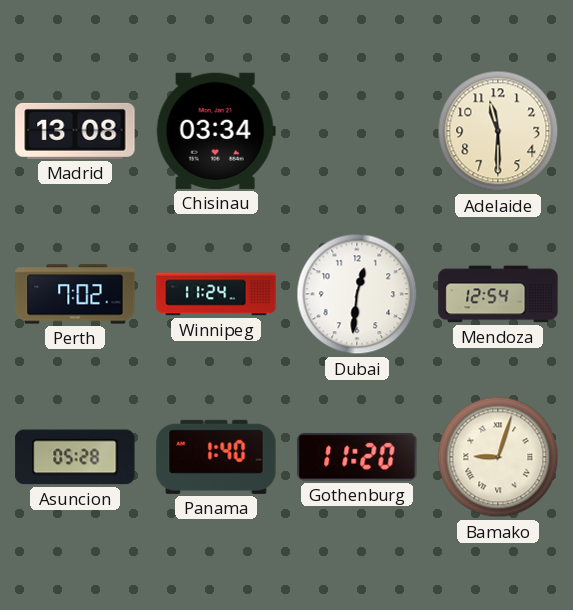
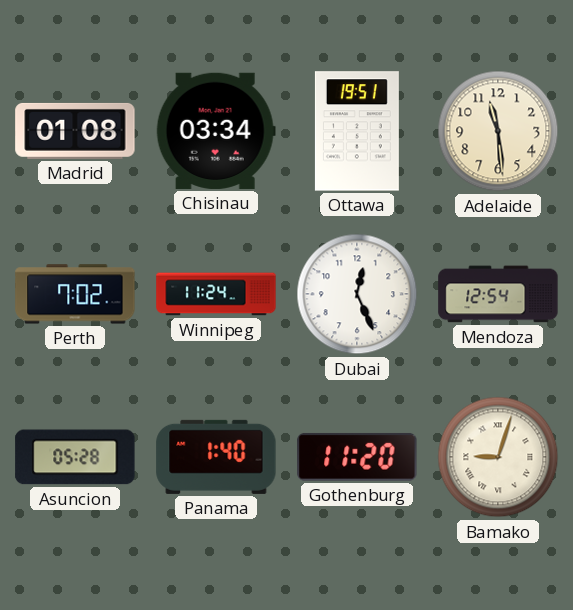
Madrid: 13:08 -> 01:08 (75, 131)
Ottawa: none -> 19:51 (357, 131)
Adelaide: 11:30 -> 11:29 (498, 131)
Dubai: 12:31 -> 12:26 (357, 294)
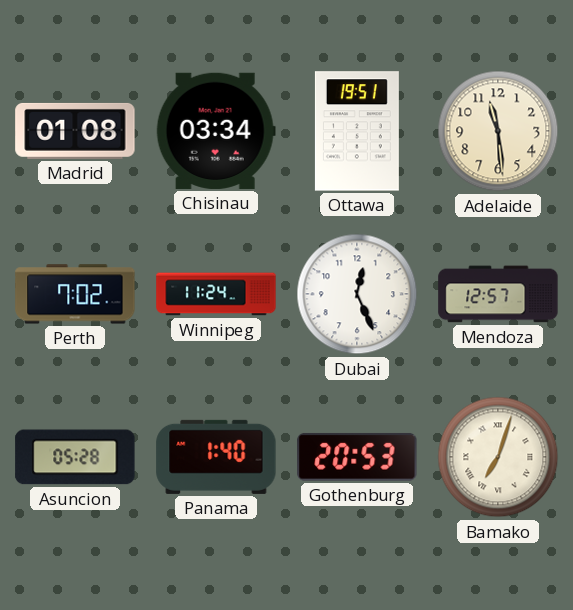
Mendoza: 12:54 -> 12:57 (498, 294)
Gothenburg: 11:20 -> 20:53 (357, 457)
Bamako: 9:03 -> 7:03 (498, 457)
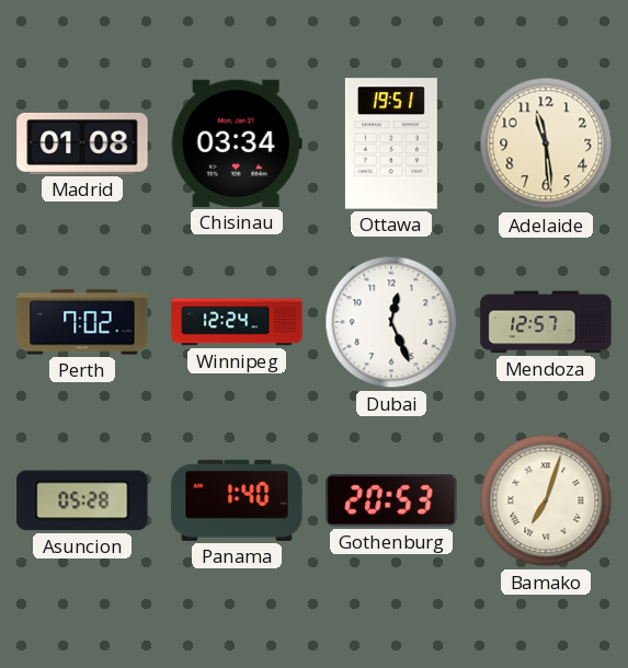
Winnipeg: 11:24 -> 12:24 (237, 322)
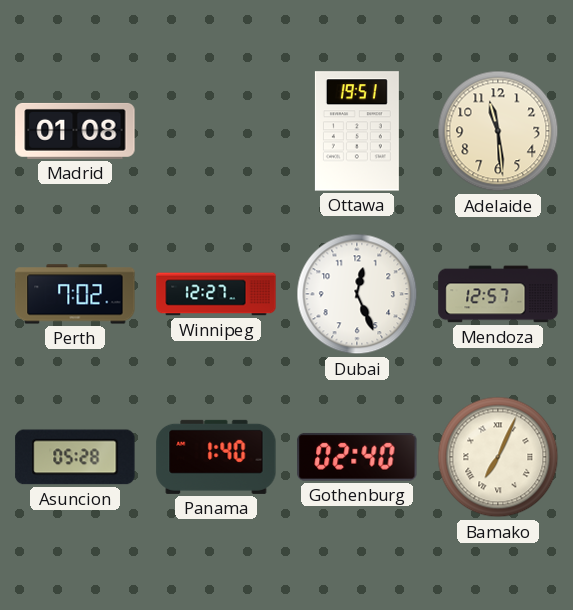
Chisinau: 03:34 -> none (237, 143)
Winnipeg: 12:24 -> 12:27 (216, 294)
Gothenburg: 20:53 -> 02:40 (357, 457)
Bamako: 7:03 -> 7:04 (498, 457)
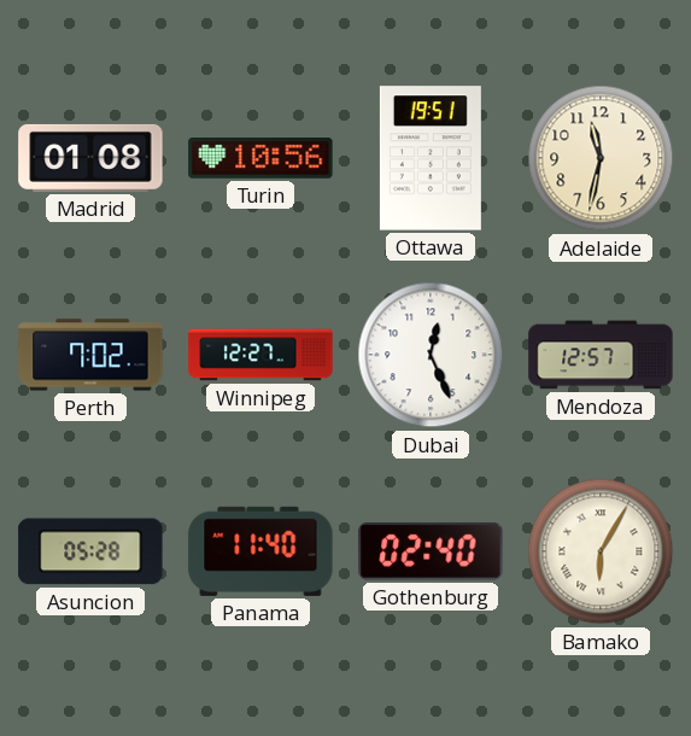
Turin: none -> 10:56 (260, 159)
Adelaide: 11:29 -> 11:32 (601, 158)
Panama: 1:40 -> 11:40 (260, 551)
Bamako: 7:04 -> 6:05 (601, 551)
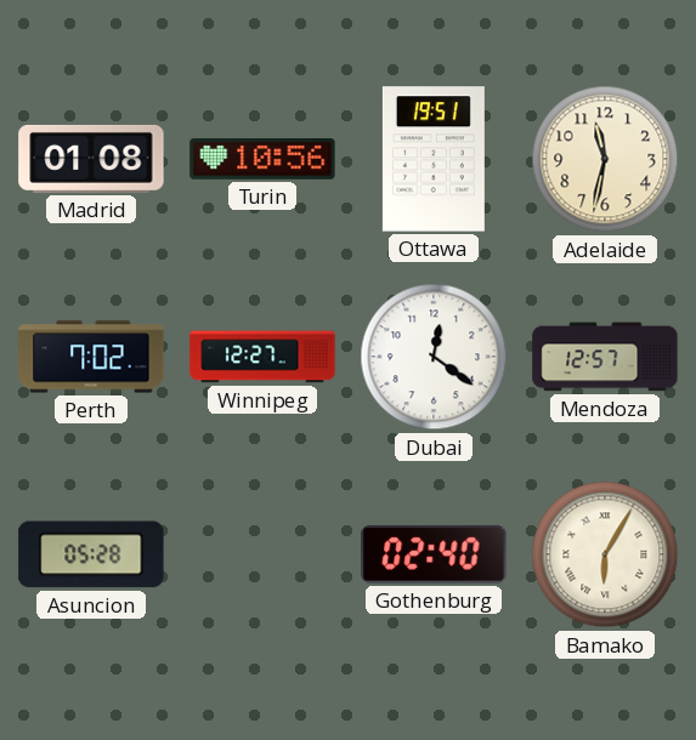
Dubai: 12:26 -> 12:21 (434, 357)
Panama: 11:40 -> none (260, 551)
